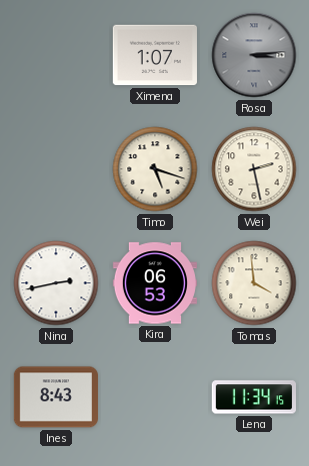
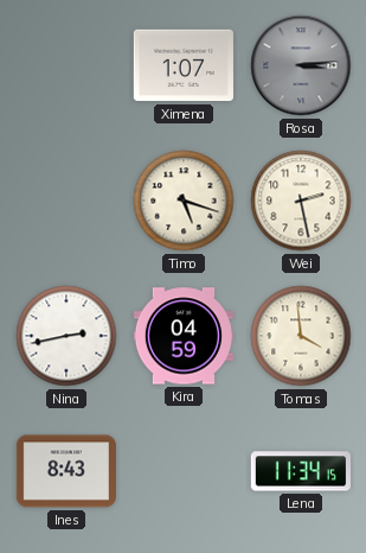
Kira: 06:53 -> 04:59 (184, 336)
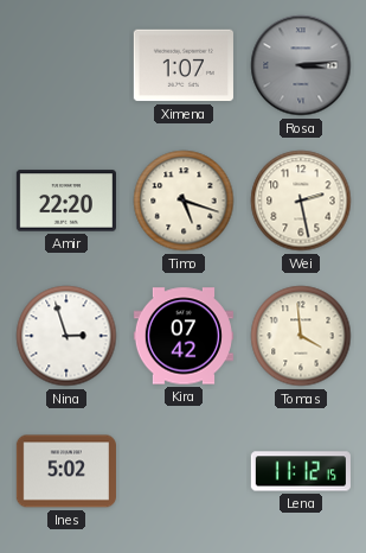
Amir: none -> 22:20 (66, 201)
Nina: 2:43 -> 2:57 (66, 336)
Kira: 04:59 -> 07:42 (184, 336)
Ines: 8:43 -> 5:02 (66, 471)
Lena: 11:34 -> 11:12 (301, 471)
